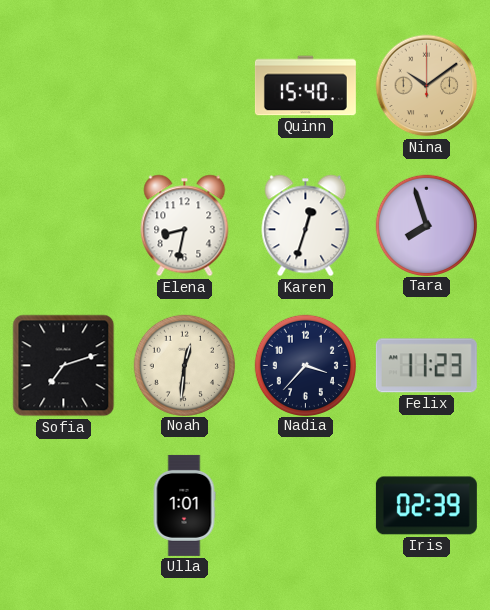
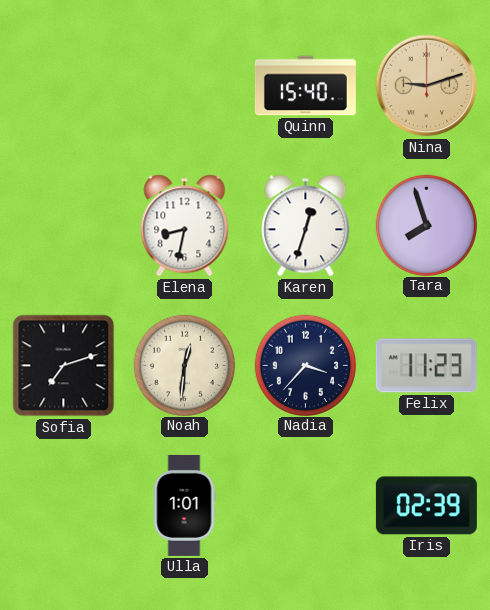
Nina: 10:09 -> 9:12 (427, 86)
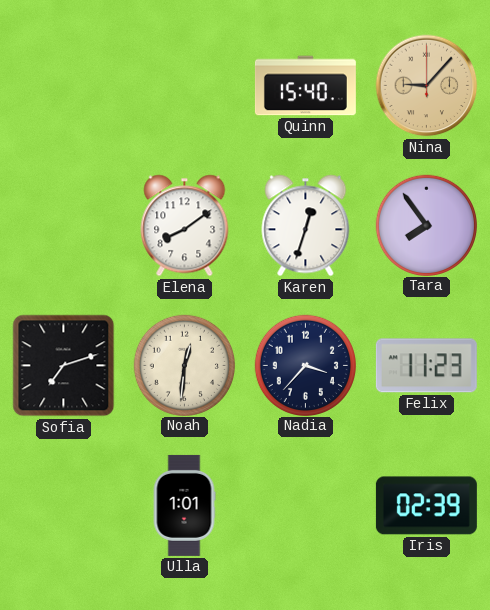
Nina: 9:12 -> 9:07 (427, 86)
Elena: 8:32 -> 8:09 (185, 226)
Tara: 7:57 -> 7:54 (426, 225)
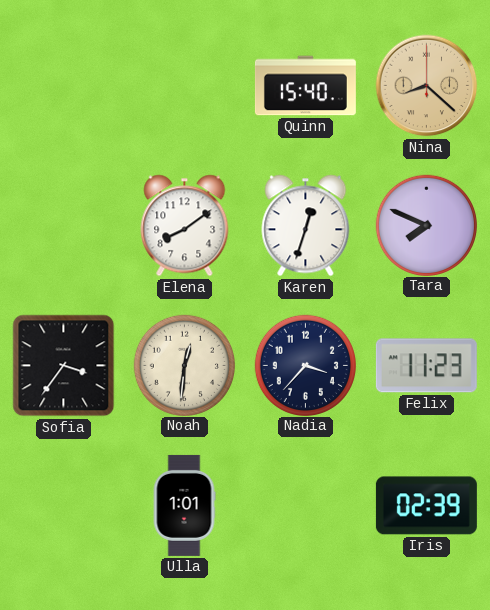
Nina: 9:07 -> 8:22 (427, 86)
Tara: 7:54 -> 7:49 (426, 225)
Sofia: 7:12 -> 3:36 (64, 366)
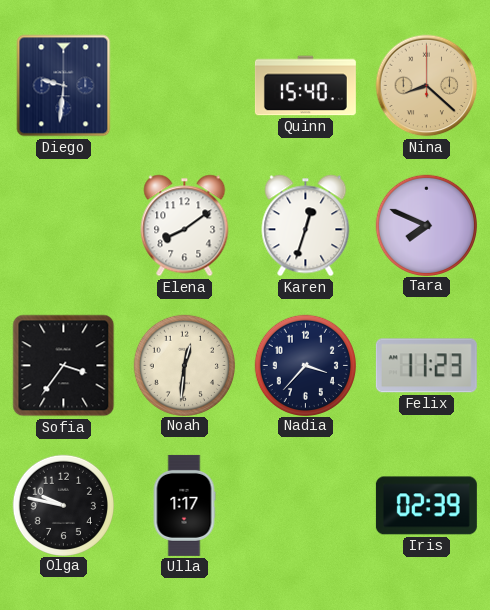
Diego: none -> 9:31 (64, 86)
Olga: none -> 9:47 (63, 505)
Ulla: 1:01 -> 1:17 (184, 505)
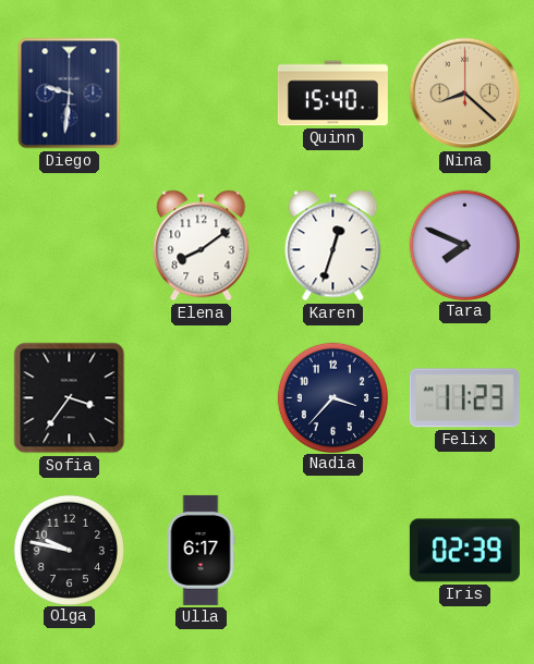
Noah: 12:31 -> none (184, 365)
Ulla: 1:17 -> 6:17 (201, 550)
